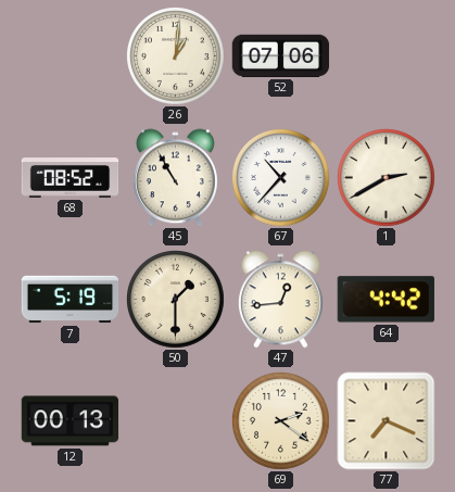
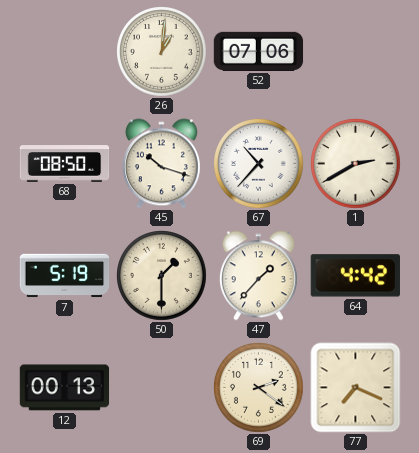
68: 08:52 -> 08:50 (65, 164)
45: 10:55 -> 10:18 (161, 164)
47: 12:44 -> 1:37 (258, 276)
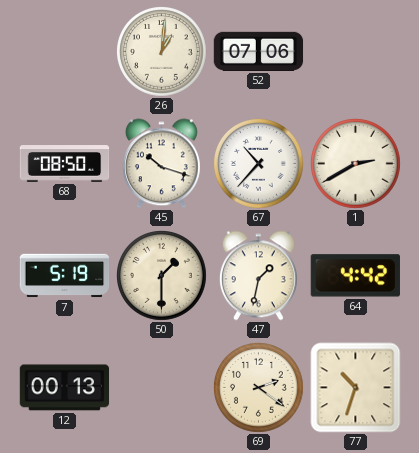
47: 1:37 -> 1:32 (258, 276)
77: 7:19 -> 10:33 (356, 388)
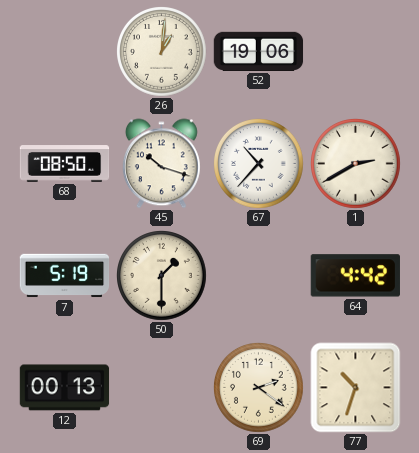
52: 07:06 -> 19:06 (259, 51)
47: 1:32 -> none (258, 276)
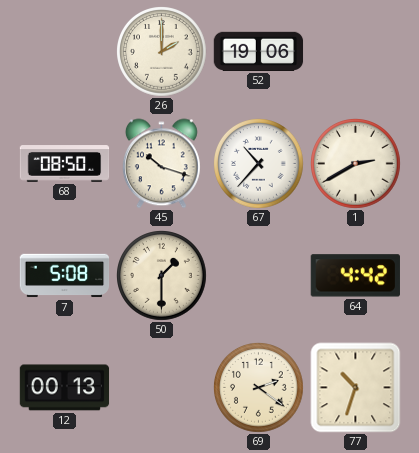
26: 1:01 -> 2:00 (162, 52)
7: 5:19 -> 5:08 (65, 276)
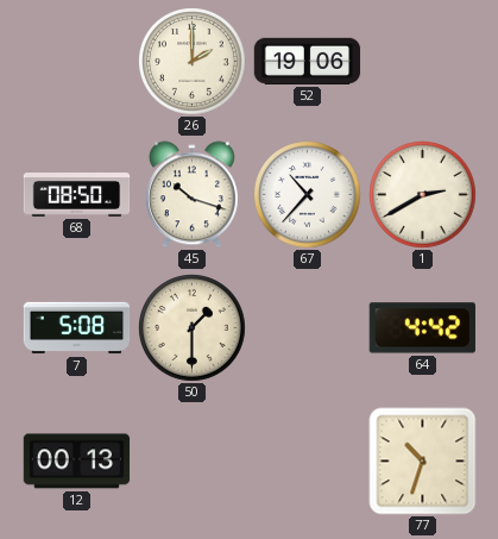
69: 2:21 -> none (259, 388)
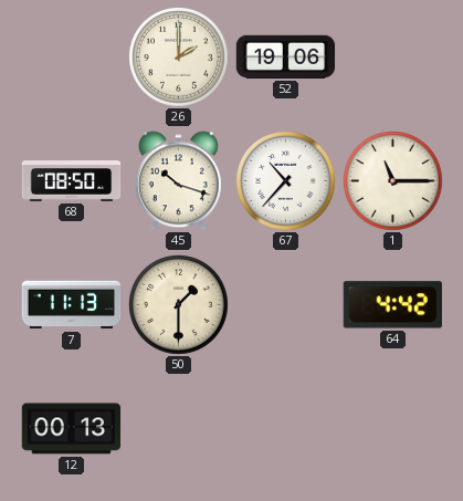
1: 2:40 -> 11:15 (393, 181)
7: 5:08 -> 11:13 (72, 305)
77: 10:33 -> none (423, 462)
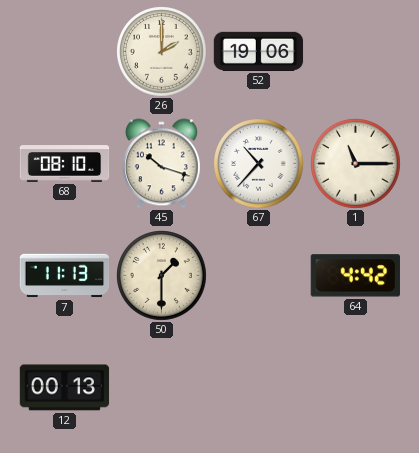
68: 08:50 -> 08:10 (65, 164)
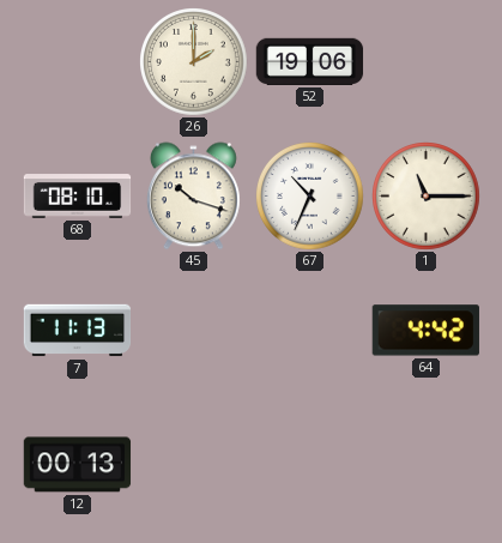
67: 10:37 -> 10:34 (310, 197)
50: 1:30 -> none (162, 276)
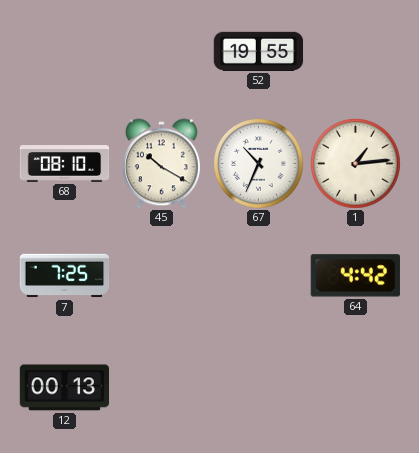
26: 2:00 -> none (194, 62)
52: 19:06 -> 19:55 (259, 51)
45: 10:18 -> 10:20 (161, 164)
1: 11:15 -> 1:14 (356, 164)
7: 11:13 -> 7:25 (65, 276)
